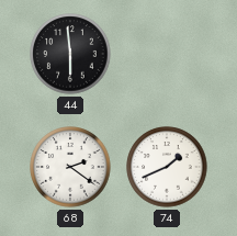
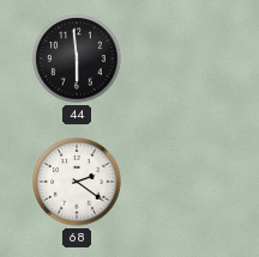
74: 1:41 -> none (167, 167)
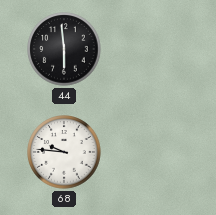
68: 2:21 -> 9:46 (64, 152)
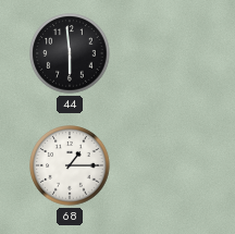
68: 9:46 -> 1:15 (70, 165)
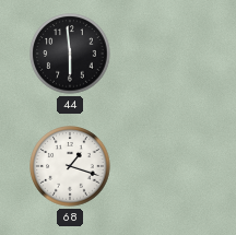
68: 1:15 -> 1:18 (70, 166)
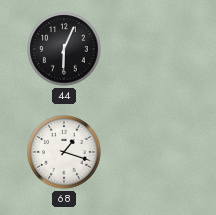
44: 5:59 -> 6:04 (64, 49)
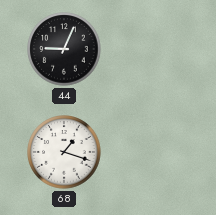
44: 6:04 -> 9:04 (64, 49)
